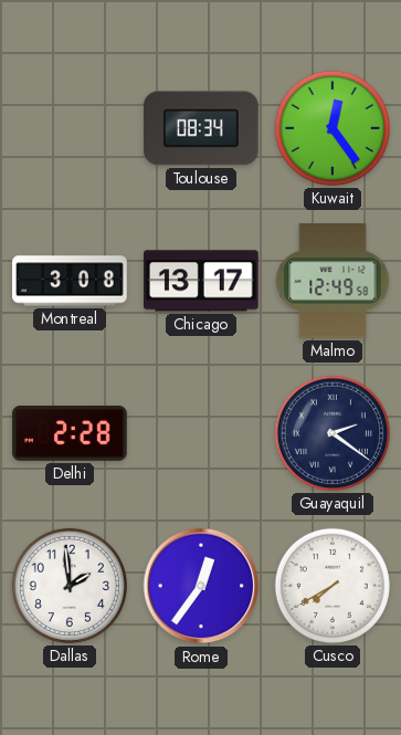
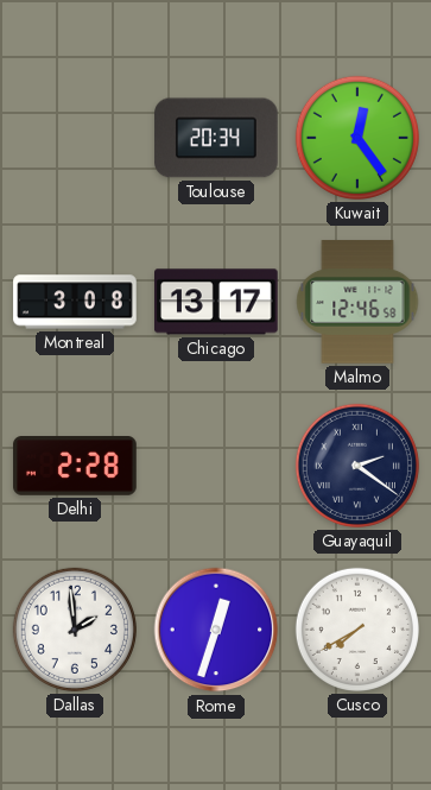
Toulouse: 08:34 -> 20:34 (216, 138)
Malmo: 12:49 -> 12:46 (357, 302)
Rome: 12:36 -> 12:33 (216, 630)
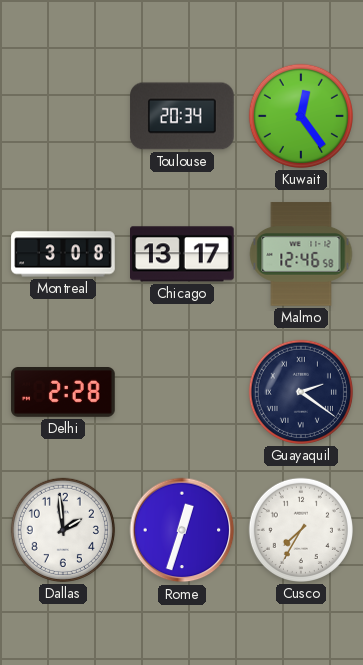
Cusco: 7:40 -> 7:35 (301, 530)
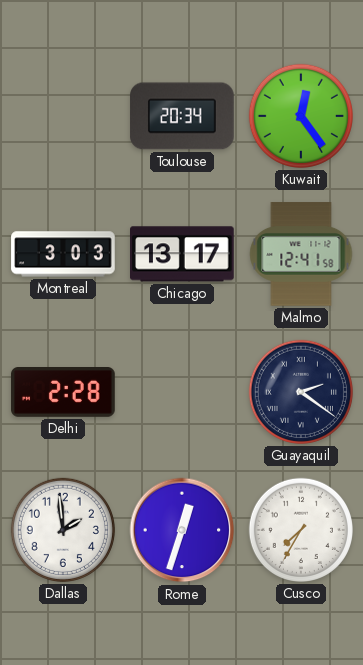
Montreal: 3:08 -> 3:03 (63, 254)
Malmo: 12:46 -> 12:41 (301, 254)
